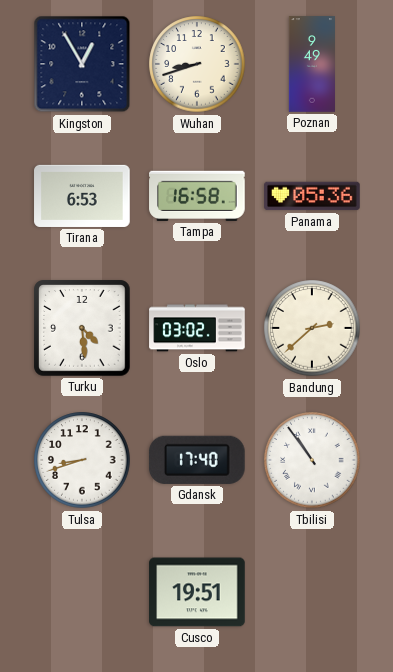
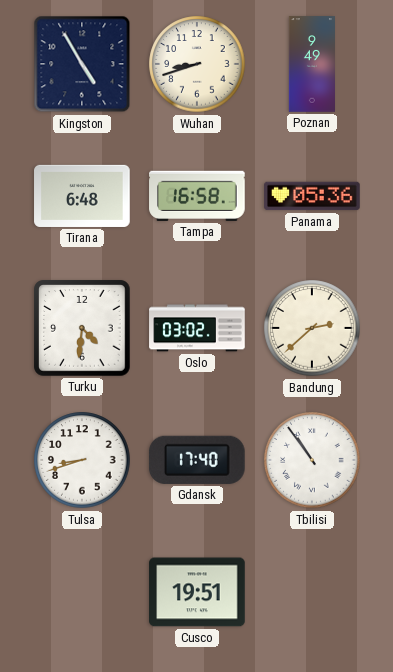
Kingston: 12:55 -> 4:55 (82, 64)
Tirana: 6:53 -> 6:48 (82, 196)
Turku: 4:29 -> 4:31 (82, 328)
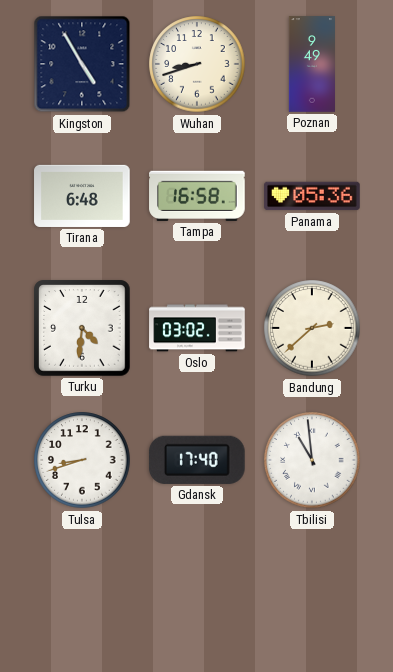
Tbilisi: 10:54 -> 10:59 (312, 460)
Cusco: 19:51 -> none (197, 592)
